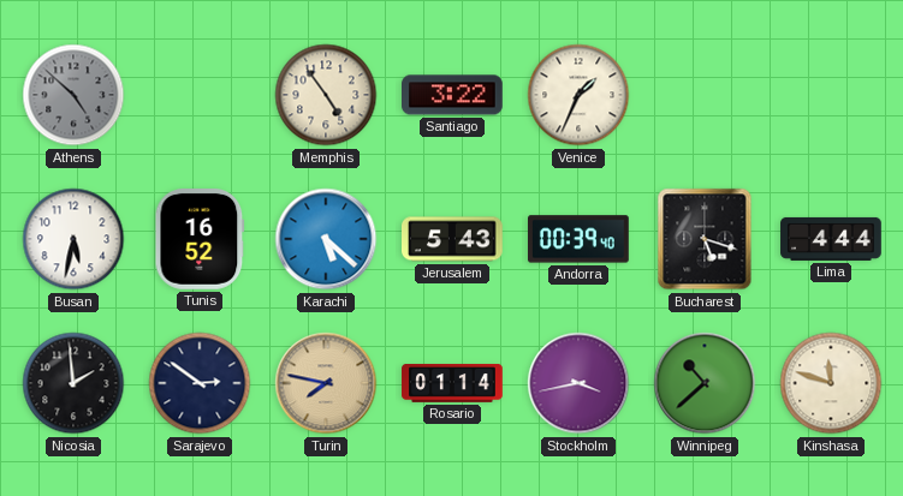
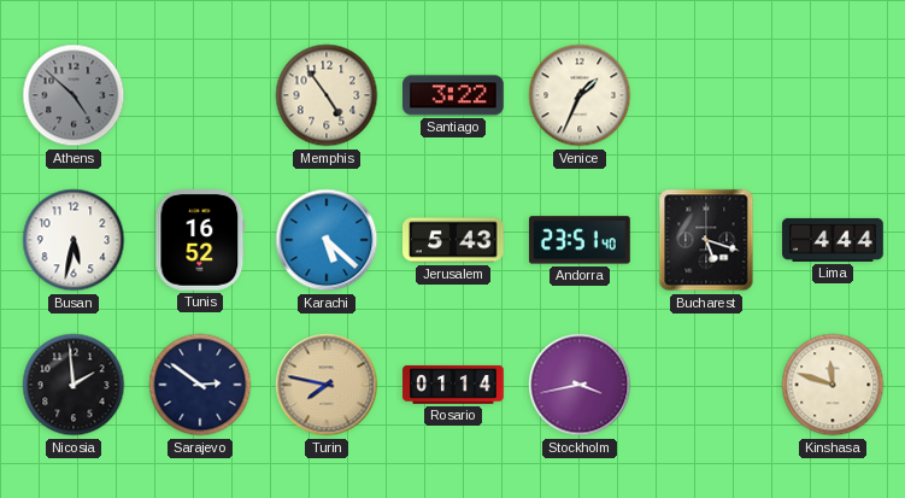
Andorra: 00:39 -> 23:51 (581, 240)
Winnipeg: 10:38 -> none (705, 383)
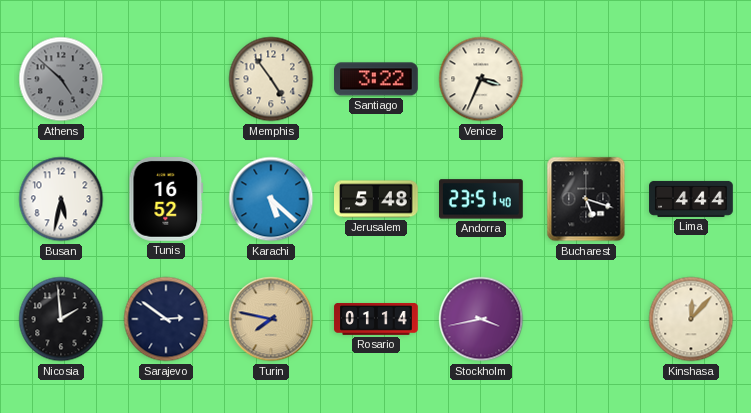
Venice: 1:34 -> 3:34 (481, 79)
Jerusalem: 5:43 -> 5:48 (377, 199)
Kinshasa: 11:48 -> 12:07 (691, 319)
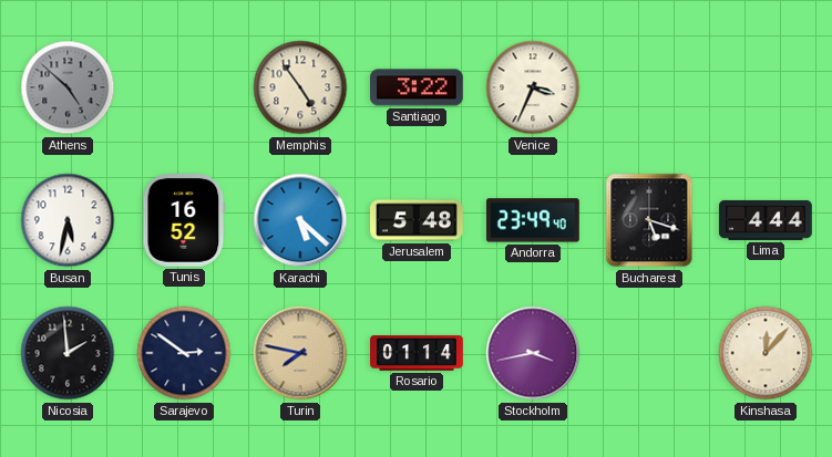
Andorra: 23:51 -> 23:49 (534, 220)
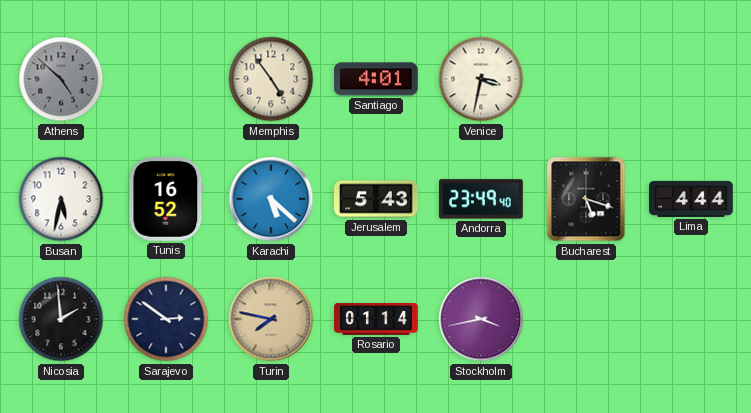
Santiago: 3:22 -> 4:01 (377, 79)
Venice: 3:34 -> 3:32 (481, 79)
Jerusalem: 5:48 -> 5:43 (377, 199)
Kinshasa: 12:07 -> none (766, 353)
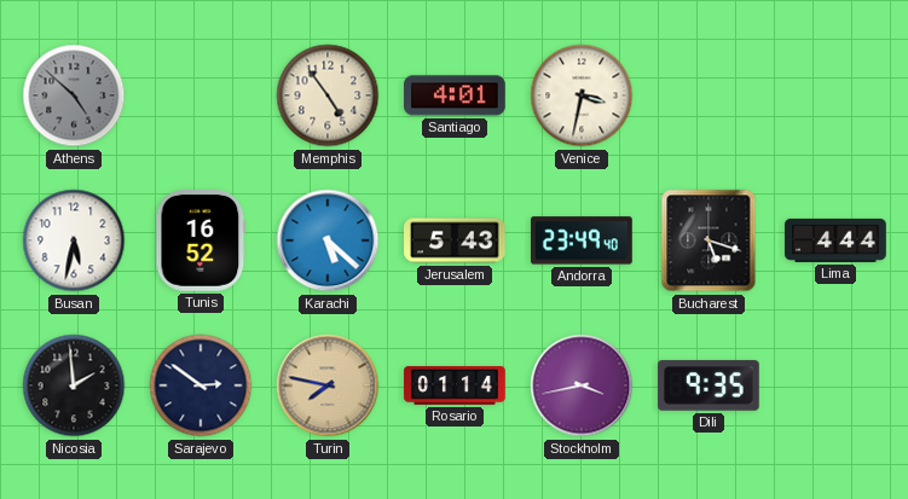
Dili: none -> 9:35 (710, 385)
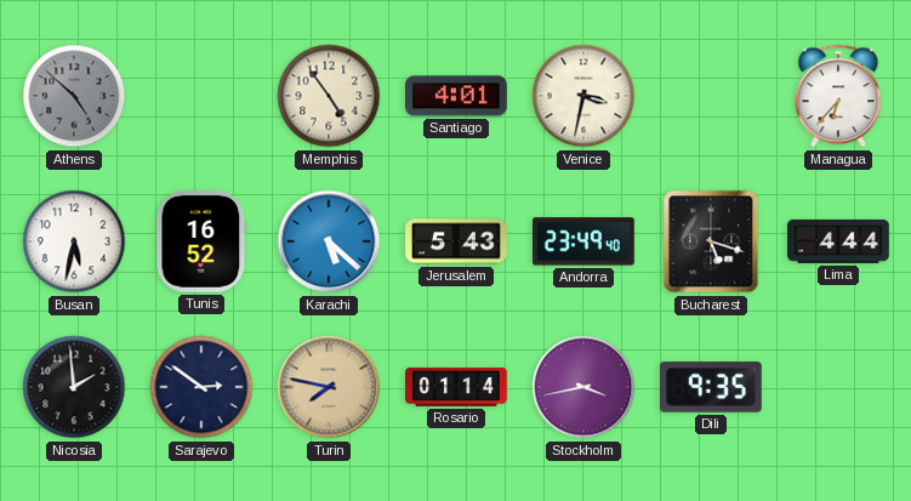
Managua: none -> 6:37 (838, 96)
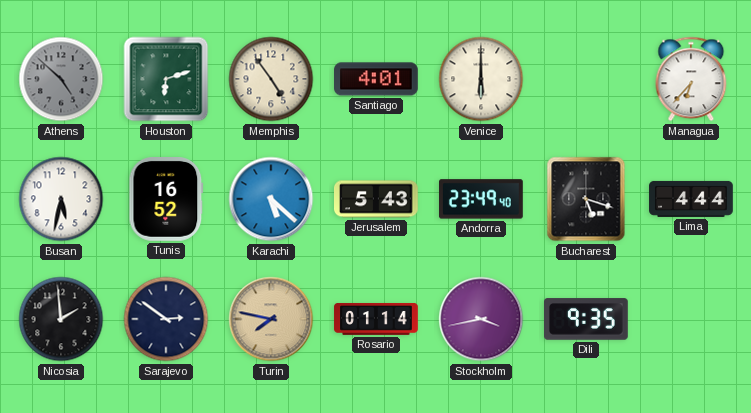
Houston: none -> 6:12 (166, 79)
Venice: 3:32 -> 6:00 (481, 79)
